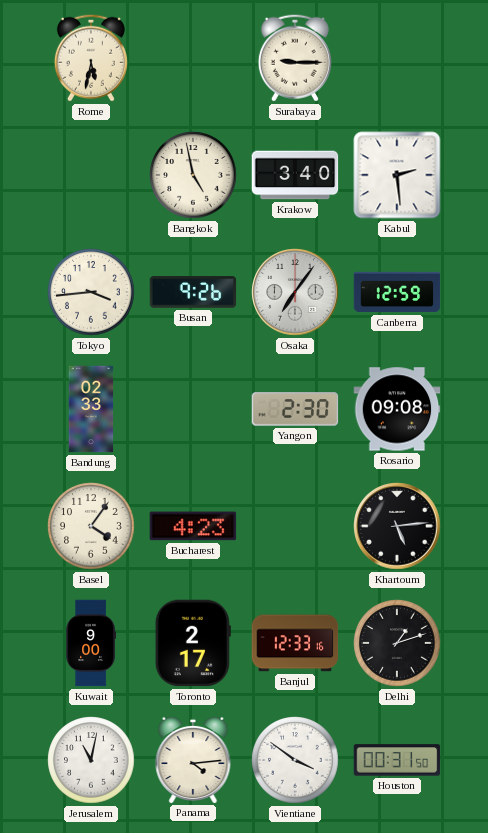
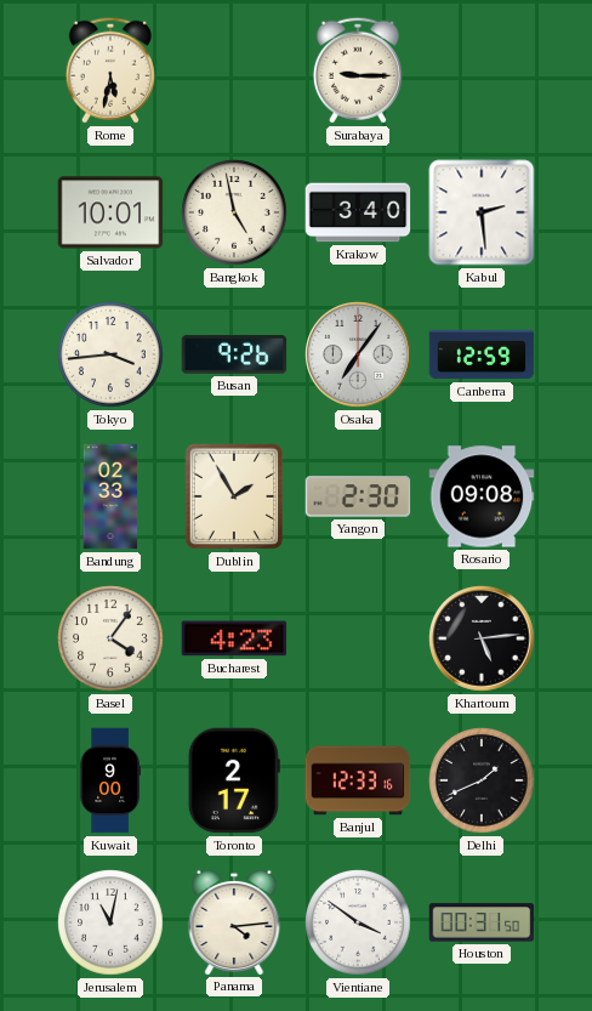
Salvador: none -> 10:01 (110, 212)
Dublin: none -> 1:55 (233, 496)
Delhi: 1:12 -> 1:41 (482, 780)
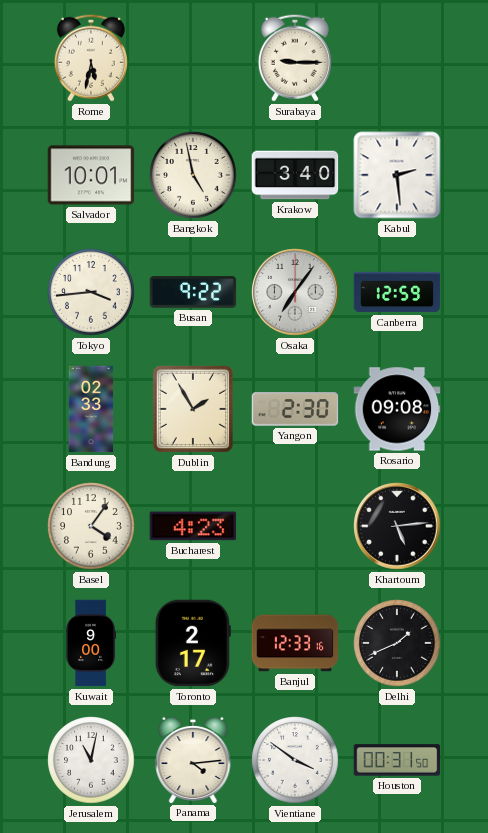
Busan: 9:26 -> 9:22 (193, 292)
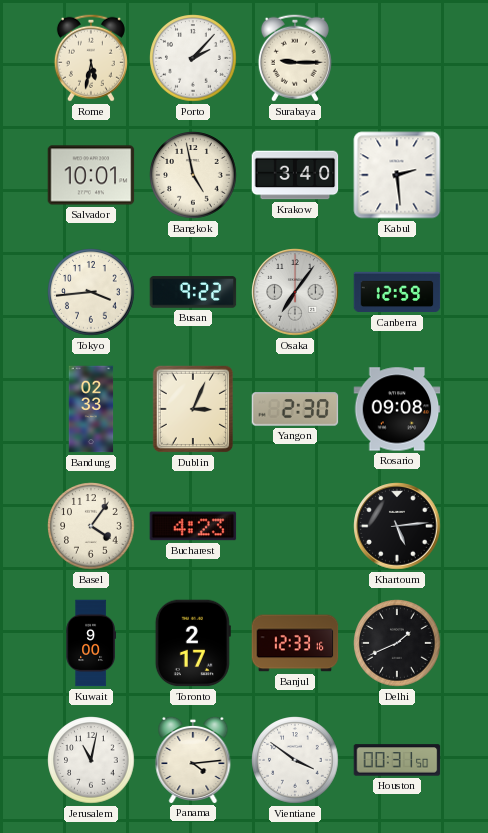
Porto: none -> 2:07 (193, 58)
Dublin: 1:55 -> 3:04 (192, 409)
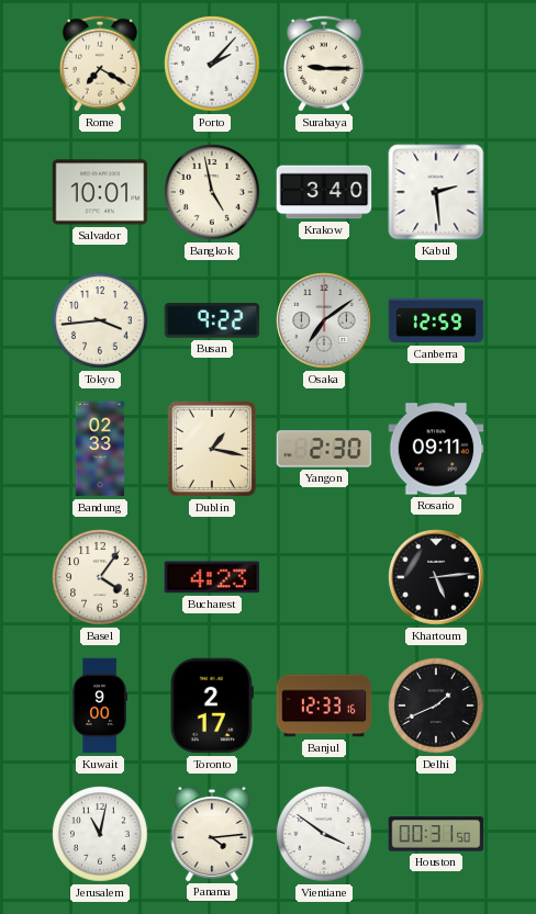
Rome: 5:32 -> 7:20 (100, 64)
Osaka: 7:06 -> 7:09 (324, 320)
Dublin: 3:04 -> 1:17 (211, 449)
Rosario: 09:08 -> 09:11 (436, 449)
